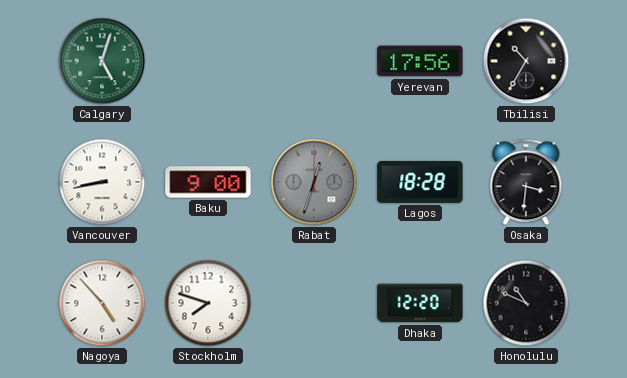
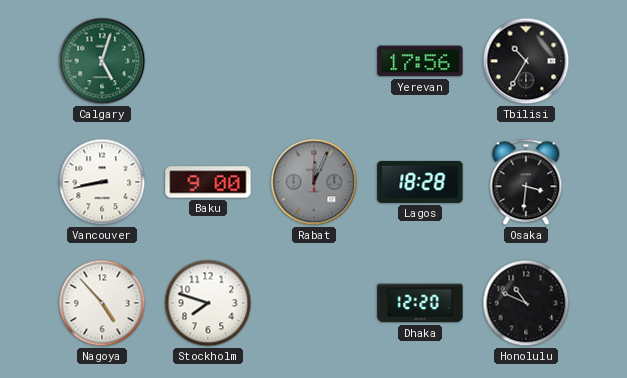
Rabat: 12:33 -> 12:04 (314, 182)
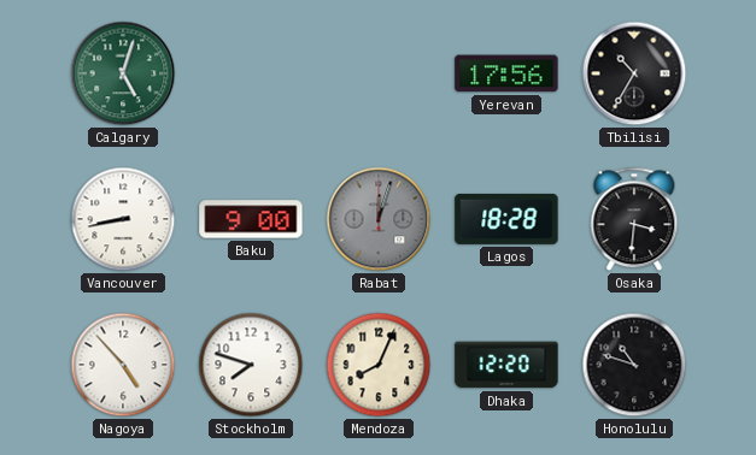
Rabat: 12:04 -> 12:03 (379, 219)
Mendoza: none -> 8:04 (379, 365)
Honolulu: 10:49 -> 10:48 (634, 365)
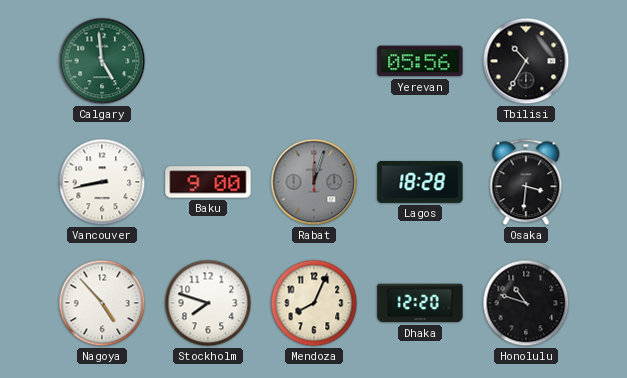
Calgary: 5:03 -> 4:59 (102, 61)
Yerevan: 17:56 -> 05:56 (420, 61)
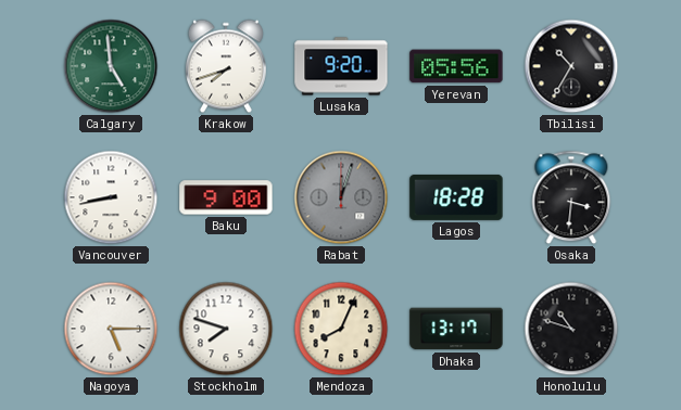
Krakow: none -> 7:42 (226, 66)
Lusaka: none -> 9:20 (341, 66)
Nagoya: 4:53 -> 5:15 (111, 329)
Dhaka: 12:20 -> 13:17 (456, 329)
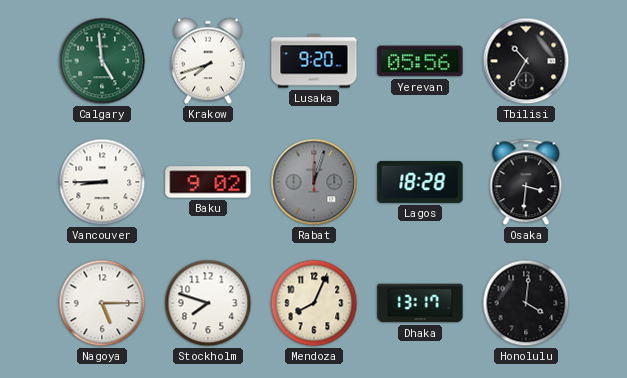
Vancouver: 8:43 -> 8:45 (102, 182)
Baku: 9:00 -> 9:02 (208, 182)
Honolulu: 10:48 -> 4:01 (526, 303)
